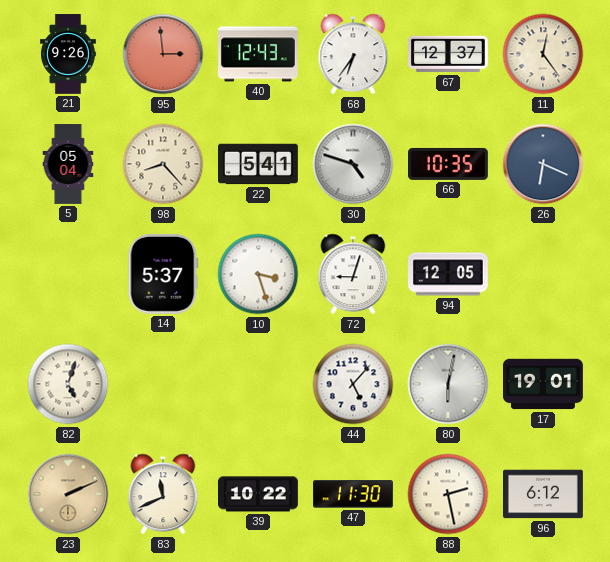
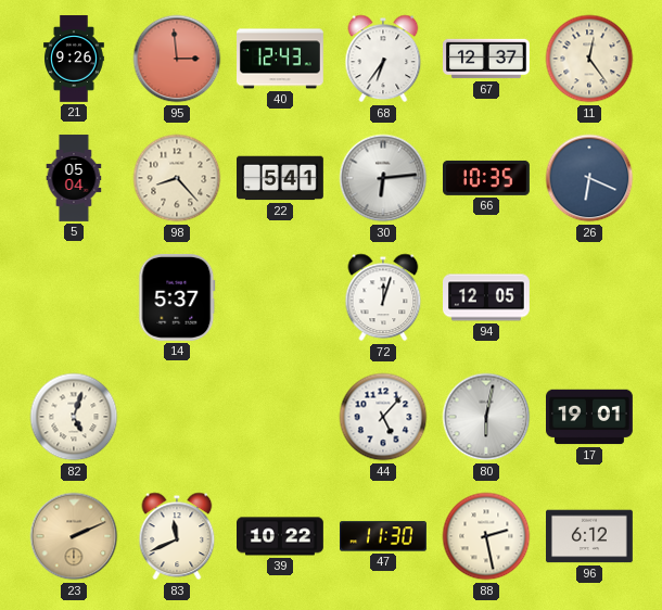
30: 4:48 -> 6:14 (383, 178)
10: 3:27 -> none (258, 274)
72: 9:03 -> 12:03 (383, 297)
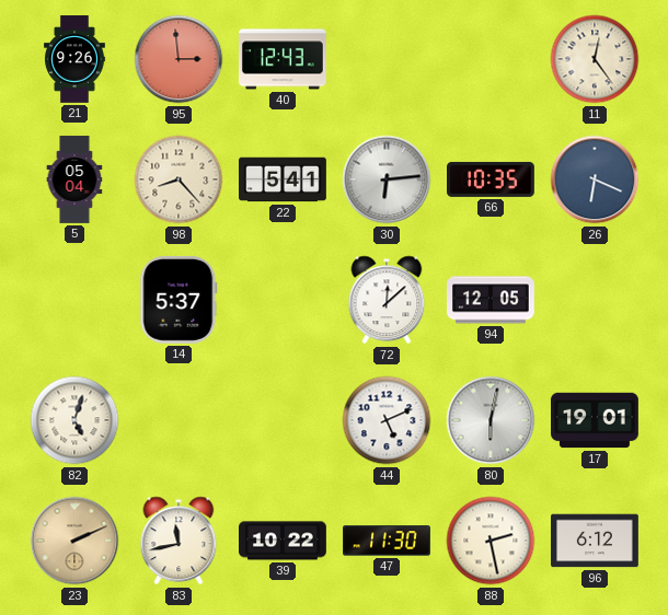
68: 6:36 -> none (383, 59)
67: 12:37 -> none (487, 59)
72: 12:03 -> 12:08 (387, 300)
44: 5:07 -> 5:11 (387, 420)
83: 11:41 -> 11:43 (178, 541)
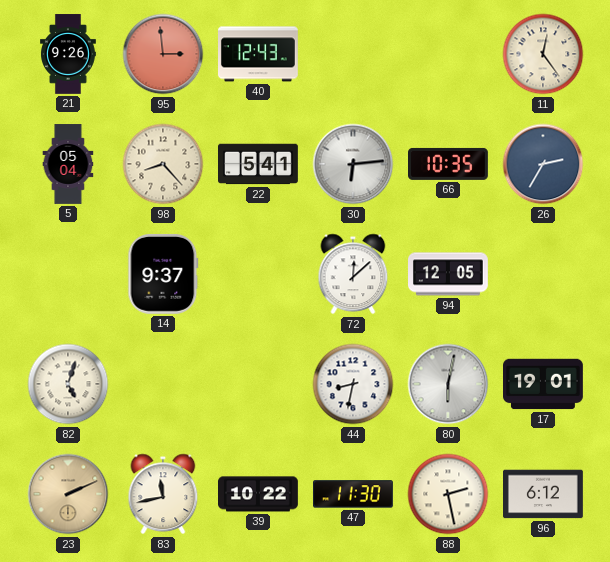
26: 6:19 -> 2:35 (543, 164)
14: 5:37 -> 9:37 (163, 274)
44: 5:11 -> 8:32 (353, 384)
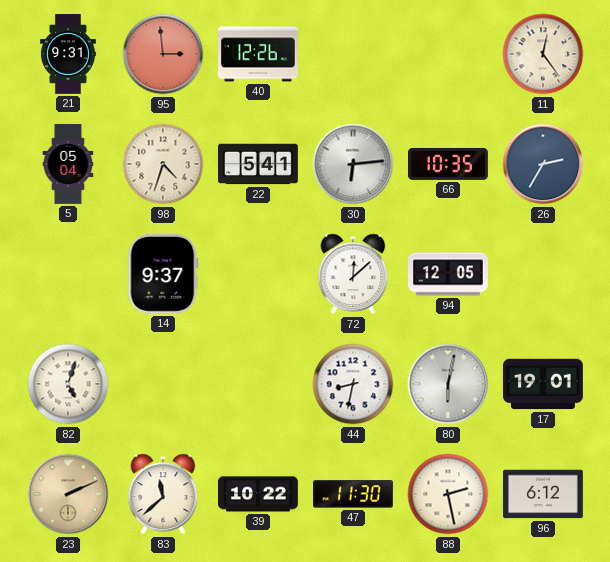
21: 9:26 -> 9:31 (69, 54)
40: 12:43 -> 12:26 (259, 54)
98: 8:23 -> 4:33 (163, 164)
83: 11:43 -> 11:38 (163, 494)
